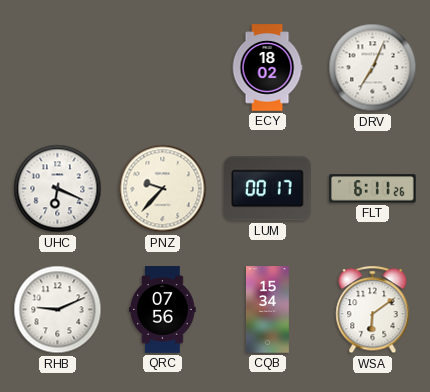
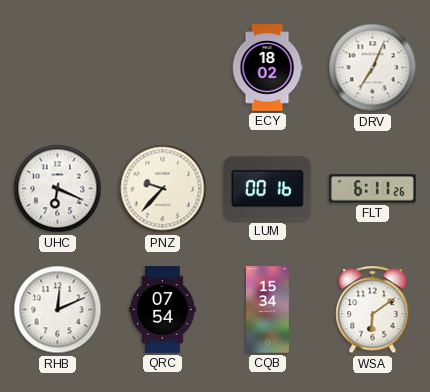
LUM: 00:17 -> 00:16 (268, 189)
RHB: 9:11 -> 12:11 (58, 310)
QRC: 07:56 -> 07:54 (163, 310)
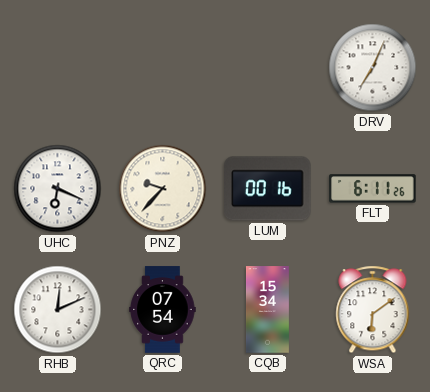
ECY: 18:02 -> none (267, 68)
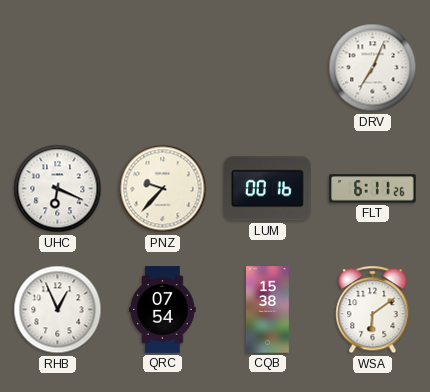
RHB: 12:11 -> 12:56 (58, 310)
CQB: 15:34 -> 15:38 (267, 310)
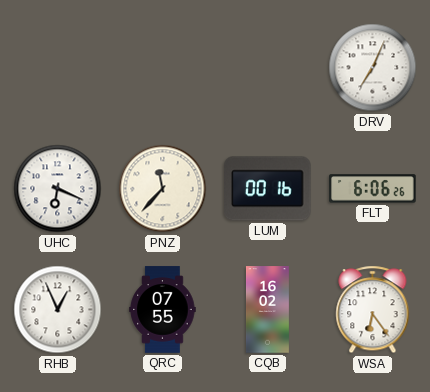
PNZ: 9:37 -> 11:37 (163, 189)
FLT: 6:11 -> 6:06 (373, 189)
QRC: 07:54 -> 07:55 (163, 310)
CQB: 15:38 -> 16:02 (267, 310)
WSA: 6:09 -> 6:24 (373, 310)
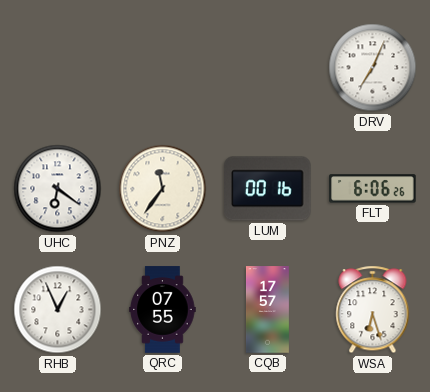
UHC: 6:19 -> 6:21 (58, 189)
PNZ: 11:37 -> 11:36 (163, 189)
CQB: 16:02 -> 17:57 (267, 310)
WSA: 6:24 -> 6:27 (373, 310)
